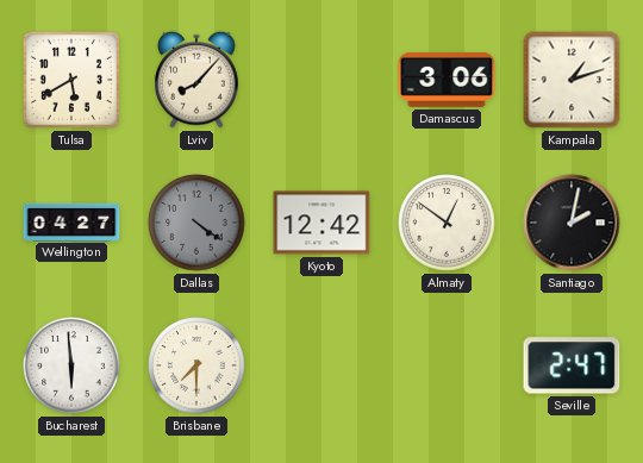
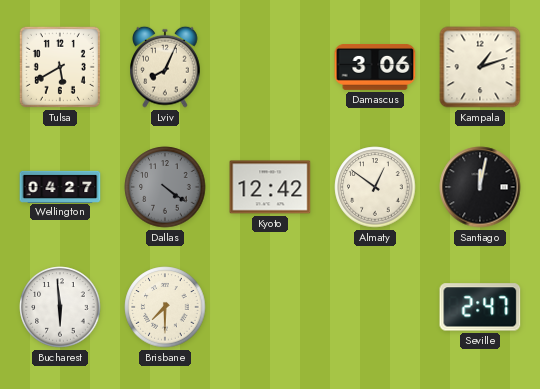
Lviv: 8:07 -> 8:04 (165, 67)
Santiago: 2:02 -> 12:02 (480, 187)
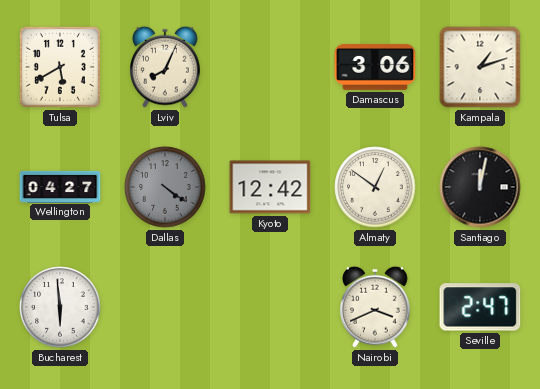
Brisbane: 7:30 -> none (165, 307)
Nairobi: none -> 3:41 (375, 307)
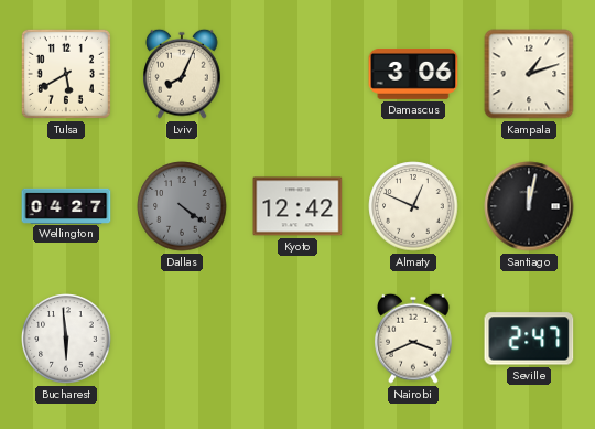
Almaty: 12:51 -> 12:49 (413, 206)
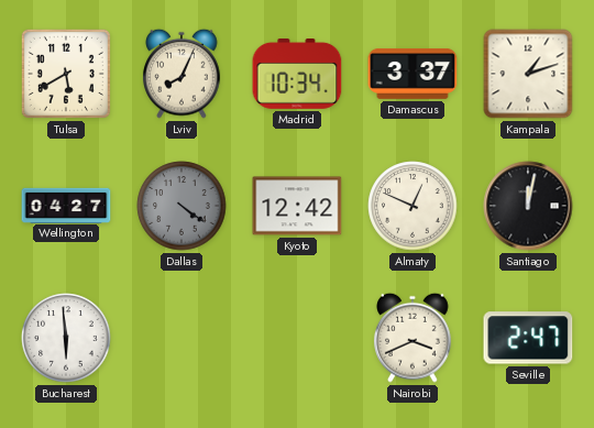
Madrid: none -> 10:34 (297, 75)
Damascus: 3:06 -> 3:37 (413, 75)
